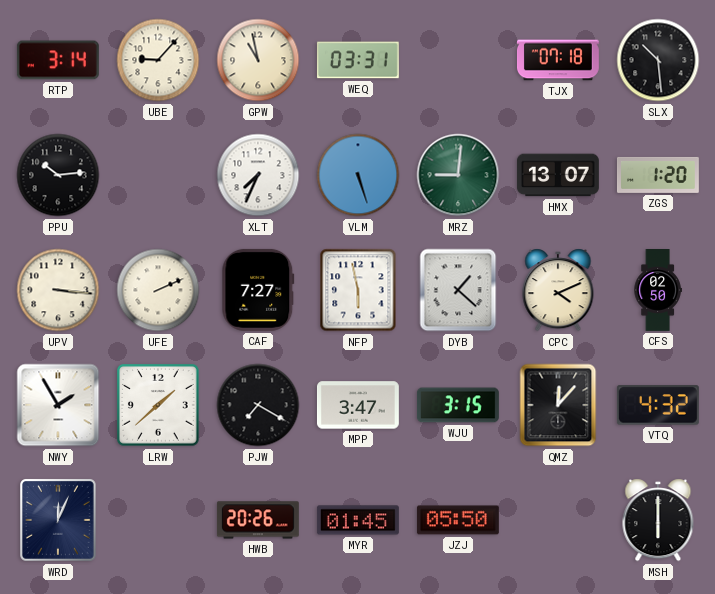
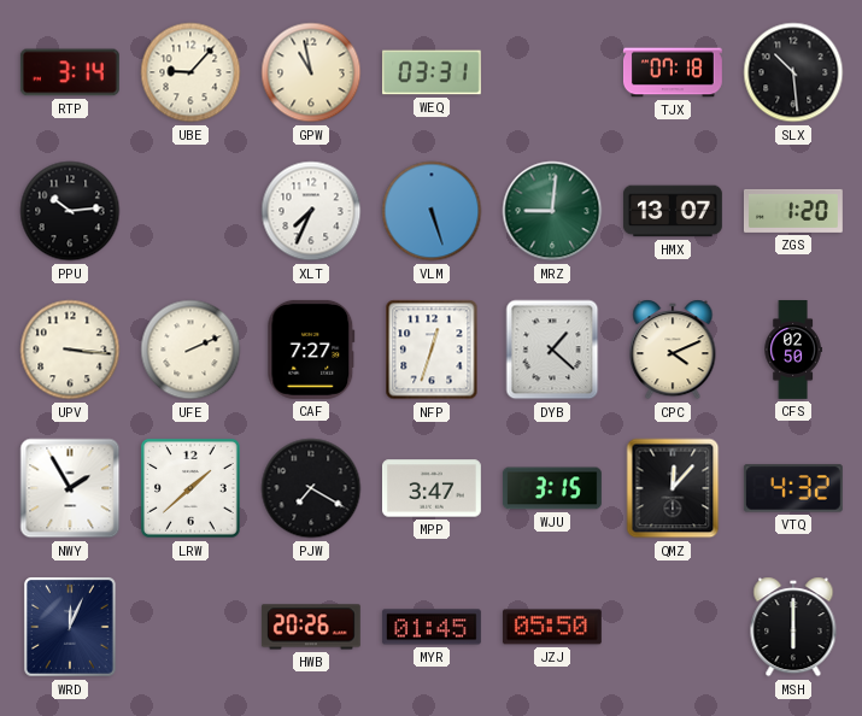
NFP: 5:58 -> 12:33 (432, 350)
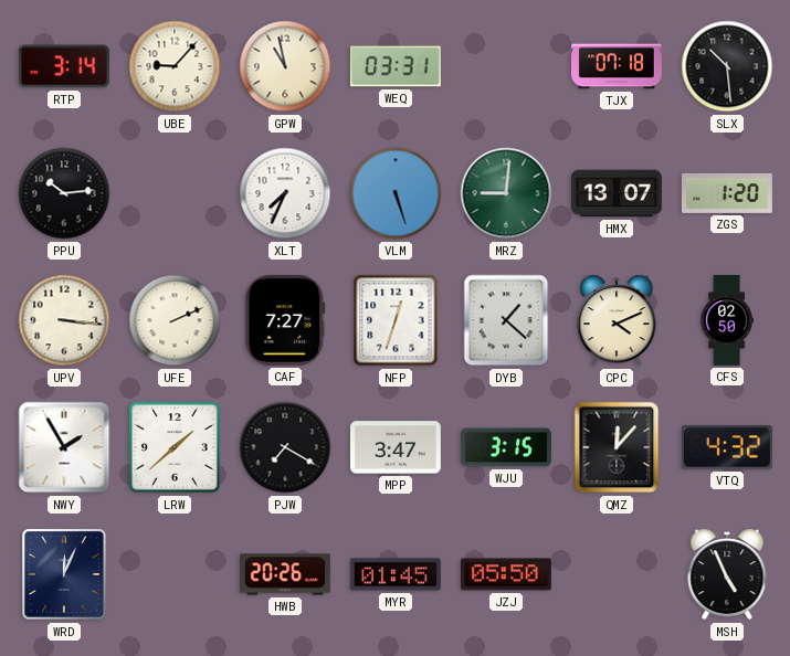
MSH: 6:00 -> 4:56 (727, 574)
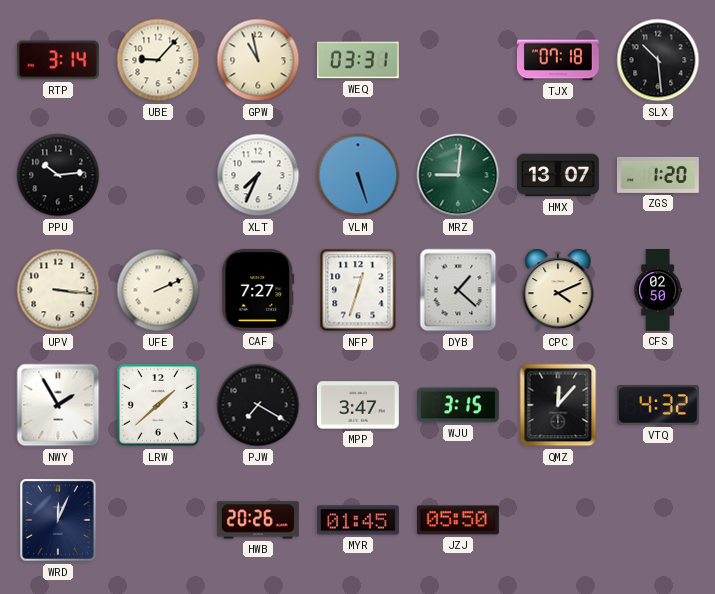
MSH: 4:56 -> none (727, 574)
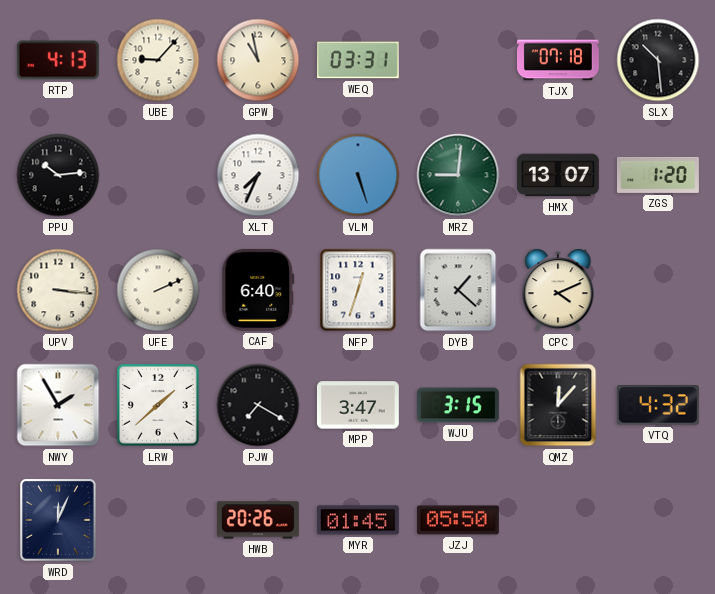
RTP: 3:14 -> 4:13 (58, 60)
CAF: 7:27 -> 6:40 (258, 290)
CFS: 02:50 -> none (658, 291)
